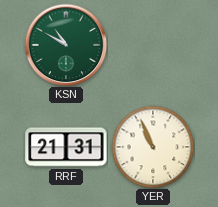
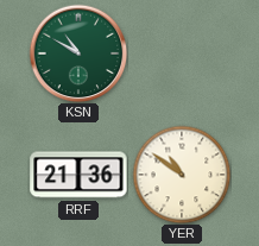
RRF: 21:31 -> 21:36 (78, 175)
YER: 10:56 -> 10:51 (182, 175)
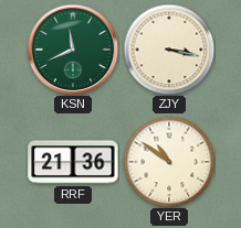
KSN: 10:50 -> 11:41 (73, 50)
ZJY: none -> 3:17 (169, 50)
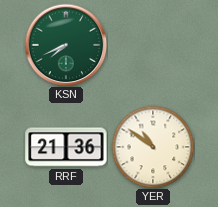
KSN: 11:41 -> 7:41 (66, 45)
ZJY: 3:17 -> none (169, 50)
